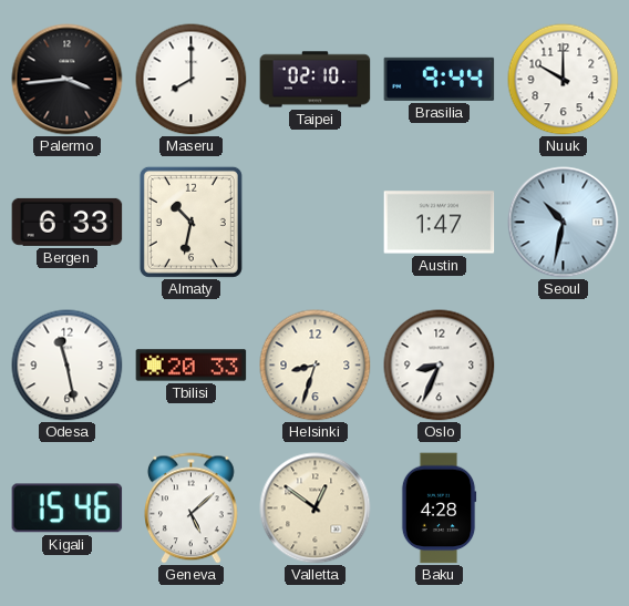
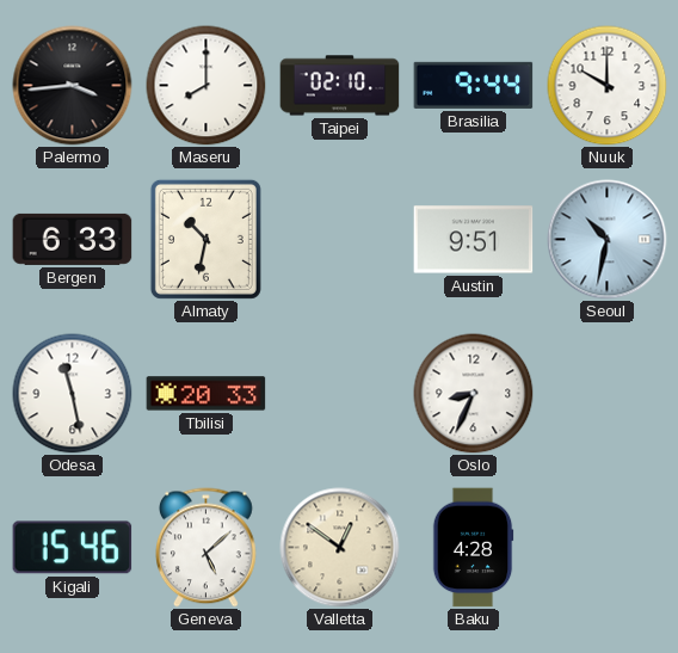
Austin: 1:47 -> 9:51 (474, 240)
Helsinki: 8:33 -> none (316, 366)
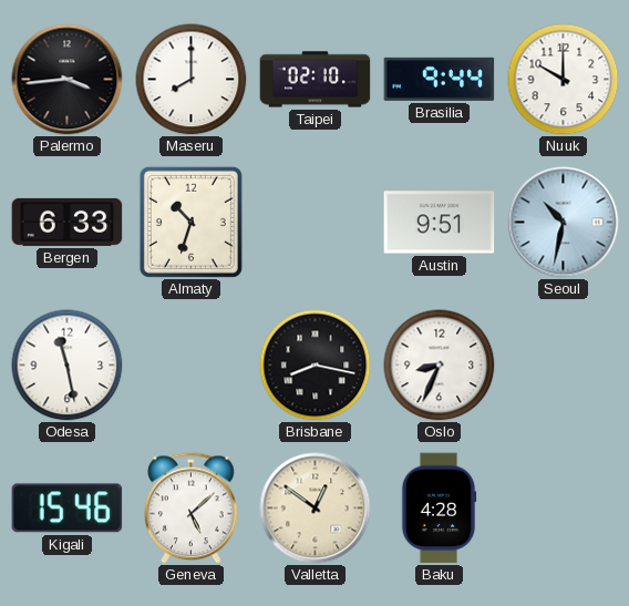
Almaty: 10:32 -> 10:33 (190, 222)
Tbilisi: 20:33 -> none (207, 394)
Brisbane: none -> 8:17 (316, 366)
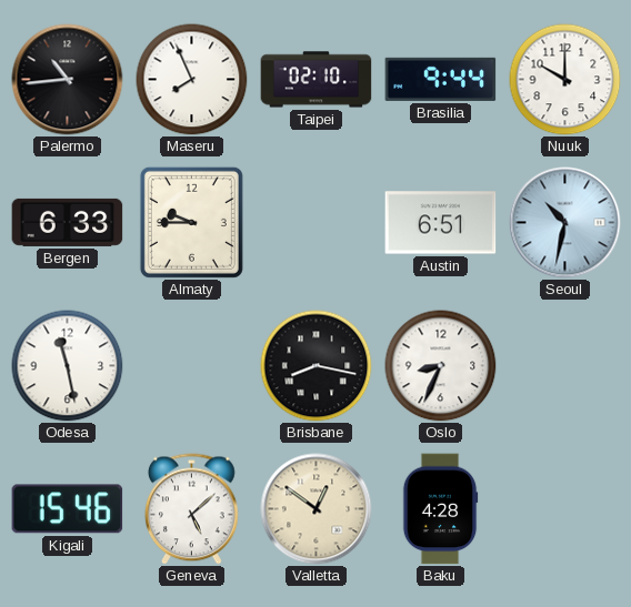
Palermo: 3:44 -> 10:44 (68, 80)
Maseru: 8:00 -> 7:56 (192, 80)
Almaty: 10:33 -> 9:45 (191, 222)
Austin: 9:51 -> 6:51 (441, 223)
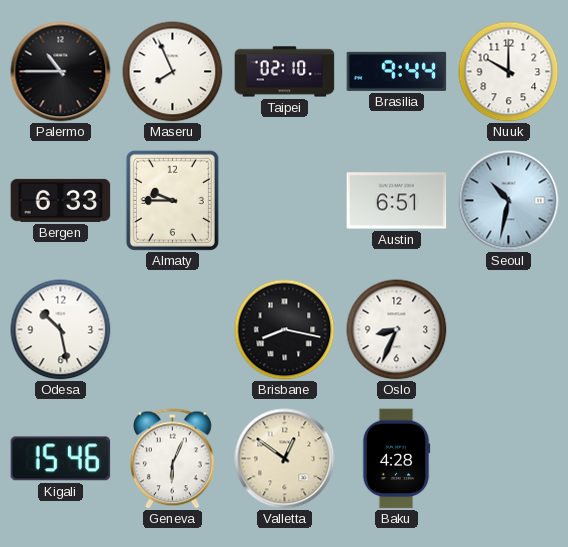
Palermo: 10:44 -> 10:45 (61, 72)
Odesa: 11:28 -> 10:28 (61, 330)
Geneva: 5:08 -> 6:04 (173, 459)
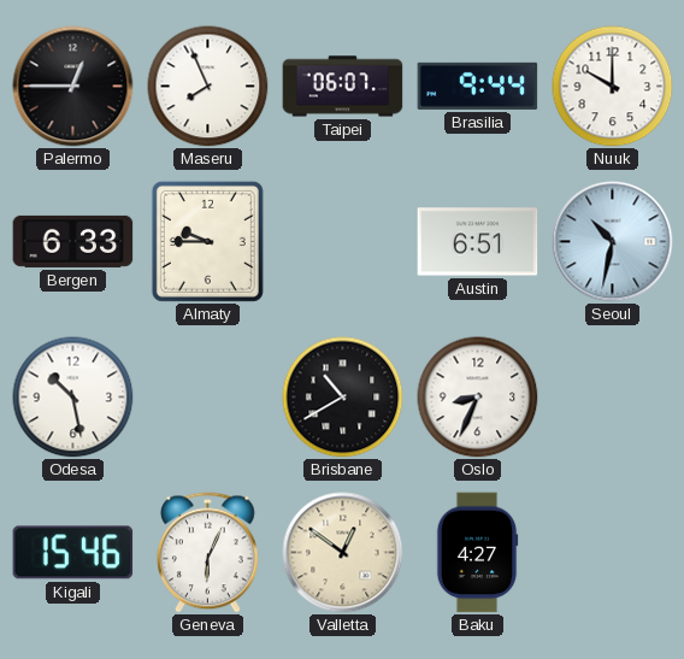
Palermo: 10:45 -> 12:45 (73, 87)
Taipei: 02:10 -> 06:07 (343, 87)
Brisbane: 8:17 -> 10:40 (343, 398)
Baku: 4:28 -> 4:27 (477, 553)
